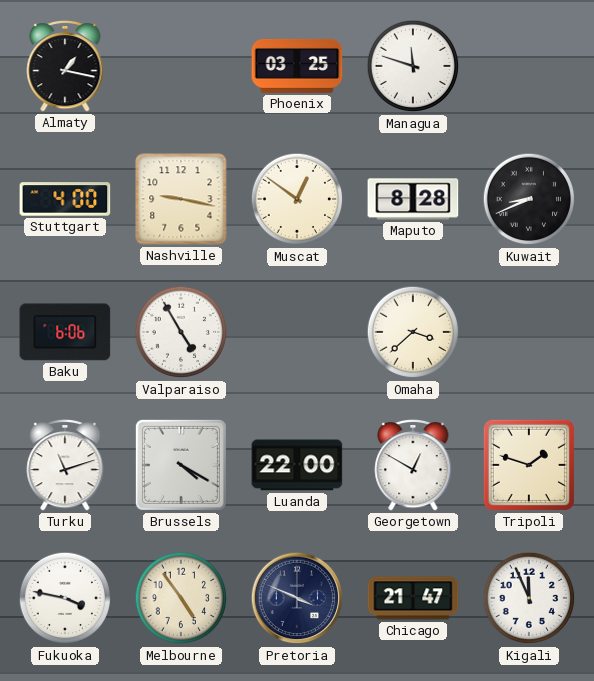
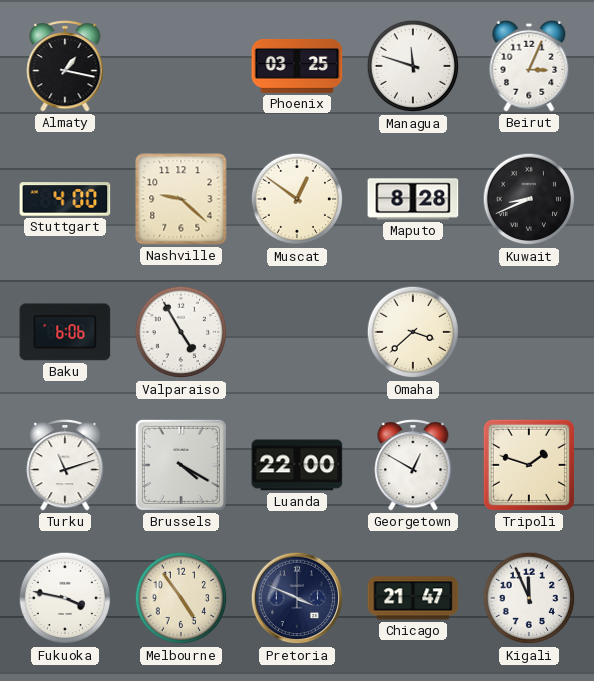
Beirut: none -> 3:04 (529, 66)
Nashville: 9:17 -> 9:22 (181, 199)
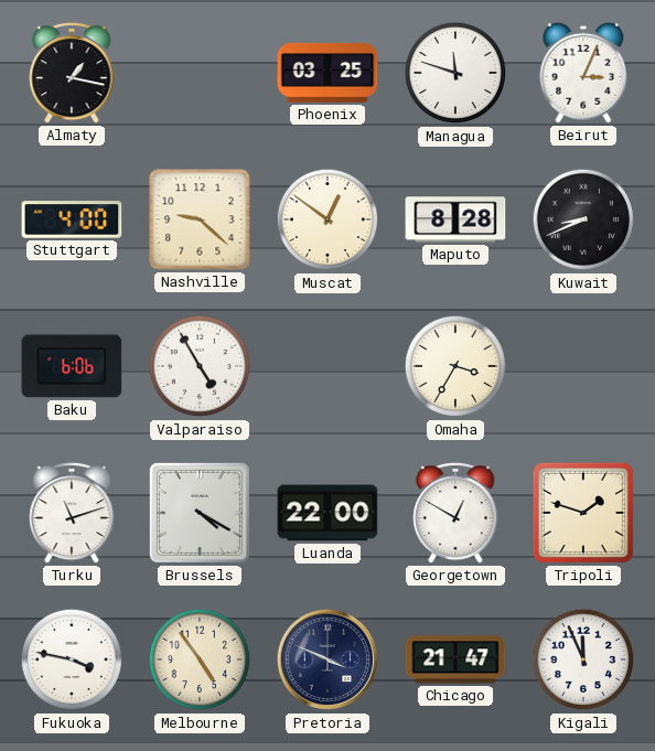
Omaha: 3:38 -> 3:35 (455, 366)
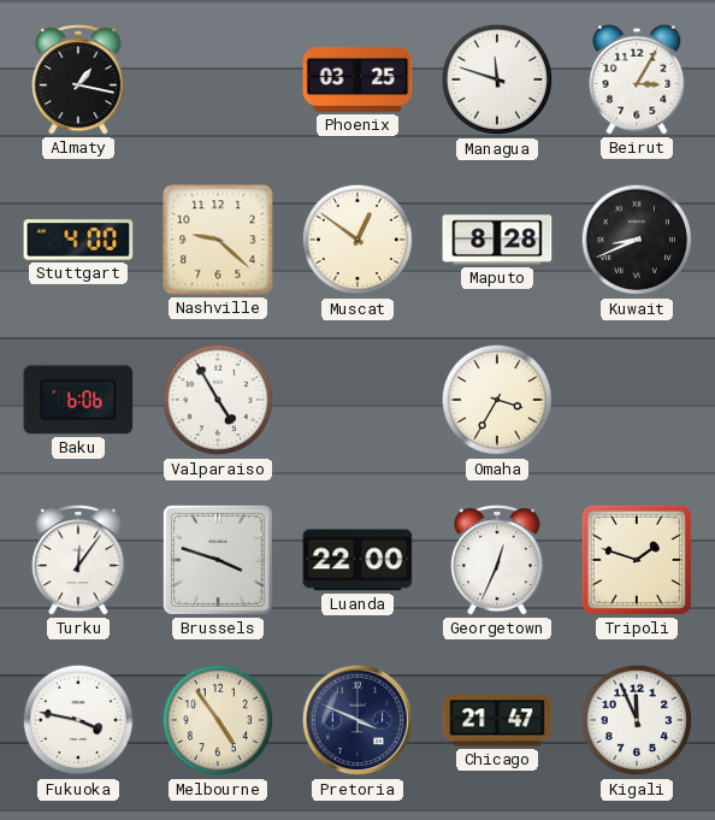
Beirut: 3:04 -> 3:05 (637, 79)
Turku: 11:12 -> 12:06 (78, 560)
Brussels: 4:20 -> 3:48 (218, 560)
Georgetown: 12:50 -> 12:34 (497, 560)
